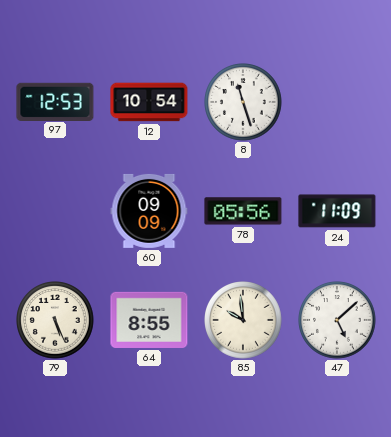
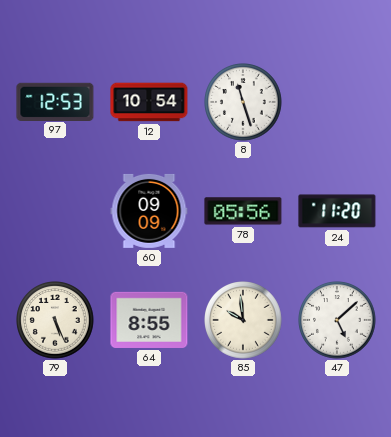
24: 11:09 -> 11:20 (337, 211)
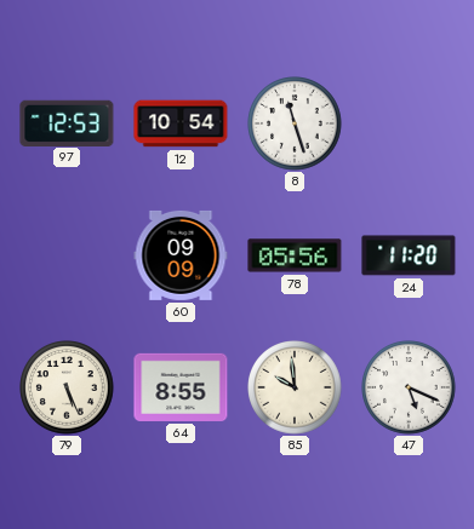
47: 5:08 -> 5:19 (409, 387)
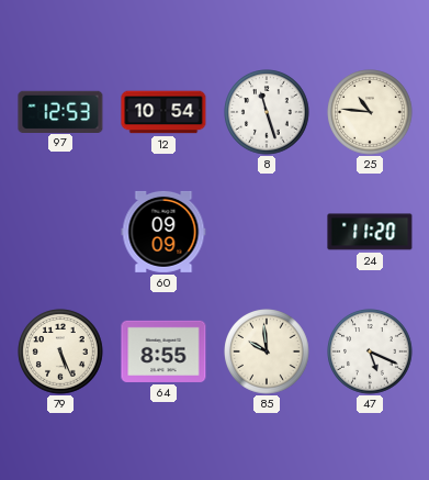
25: none -> 10:46 (370, 112)
78: 05:56 -> none (295, 255)
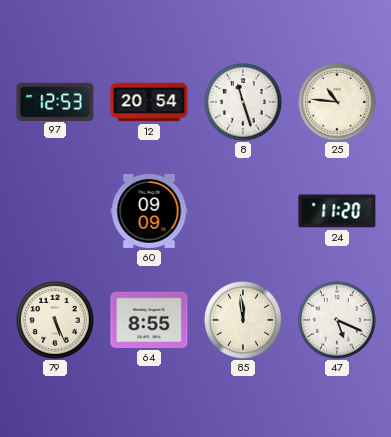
12: 10:54 -> 20:54 (149, 102)
85: 9:59 -> 11:59 (243, 320)
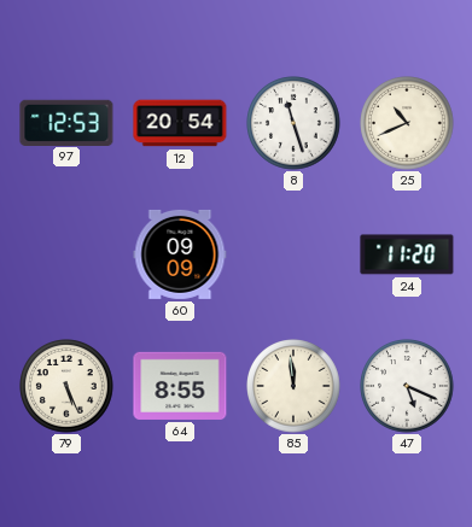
25: 10:46 -> 10:41 (407, 123)
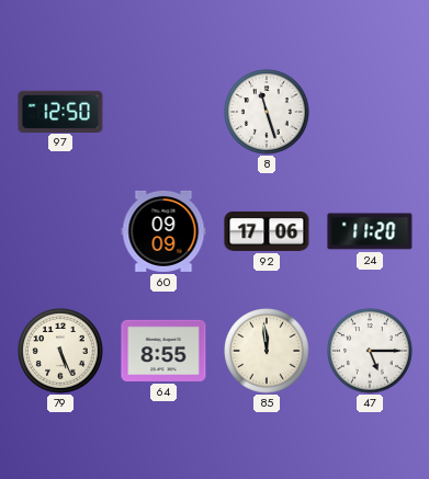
97: 12:53 -> 12:50 (60, 111)
12: 20:54 -> none (180, 123)
25: 10:41 -> none (407, 123)
92: none -> 17:06 (267, 231)
47: 5:19 -> 5:15 (370, 351)
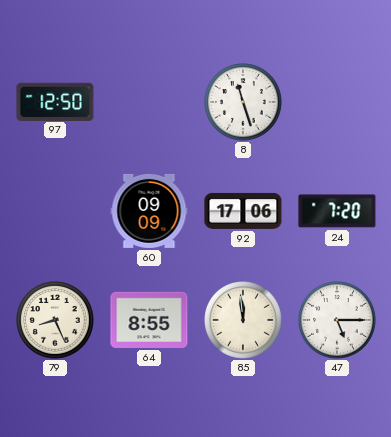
24: 11:20 -> 7:20 (337, 211)
79: 5:26 -> 8:26 (55, 320)
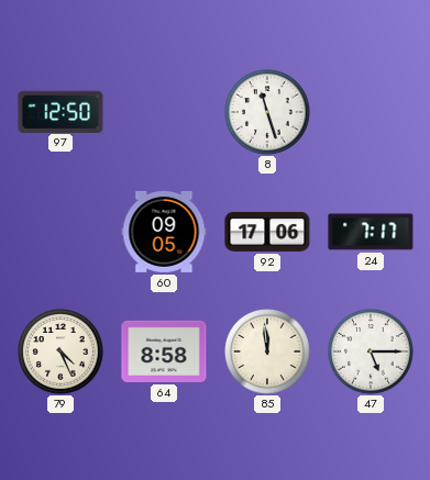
60: 09:09 -> 09:05 (164, 232)
24: 7:20 -> 7:17 (371, 232)
79: 8:26 -> 4:26 (60, 351)
64: 8:55 -> 8:58 (164, 351)
